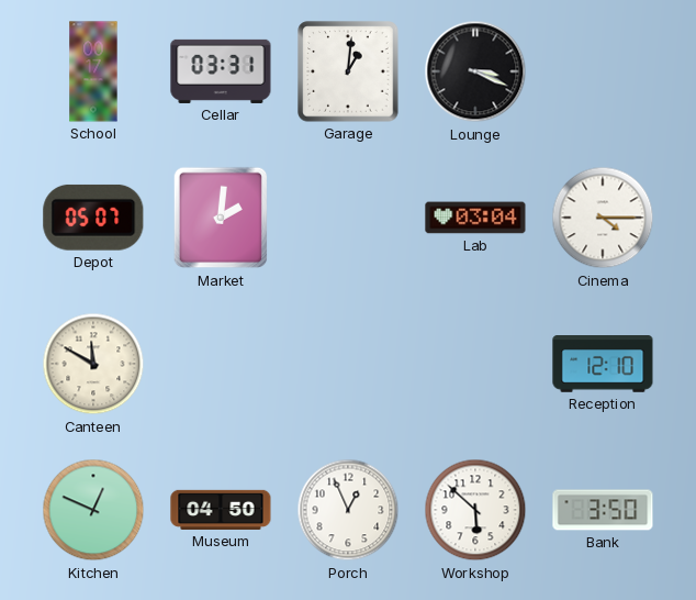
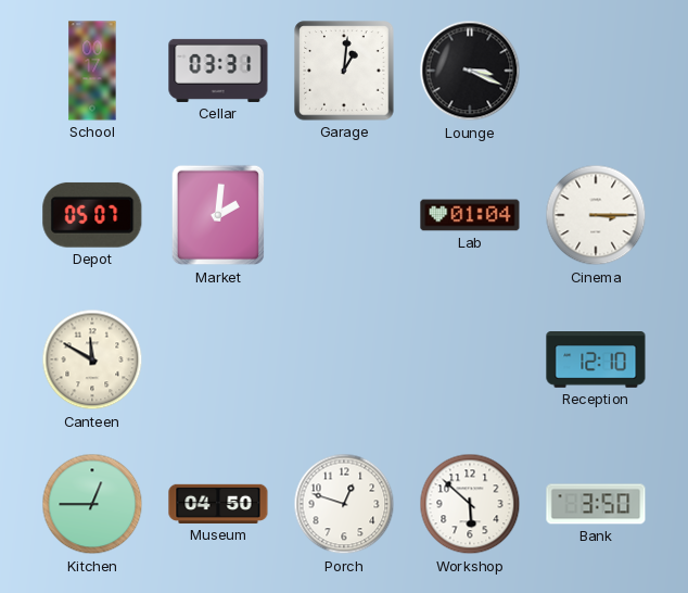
Lab: 03:04 -> 01:04 (470, 215)
Cinema: 4:15 -> 3:15 (596, 215)
Kitchen: 12:49 -> 12:45 (92, 504)
Porch: 12:56 -> 12:48 (344, 504)
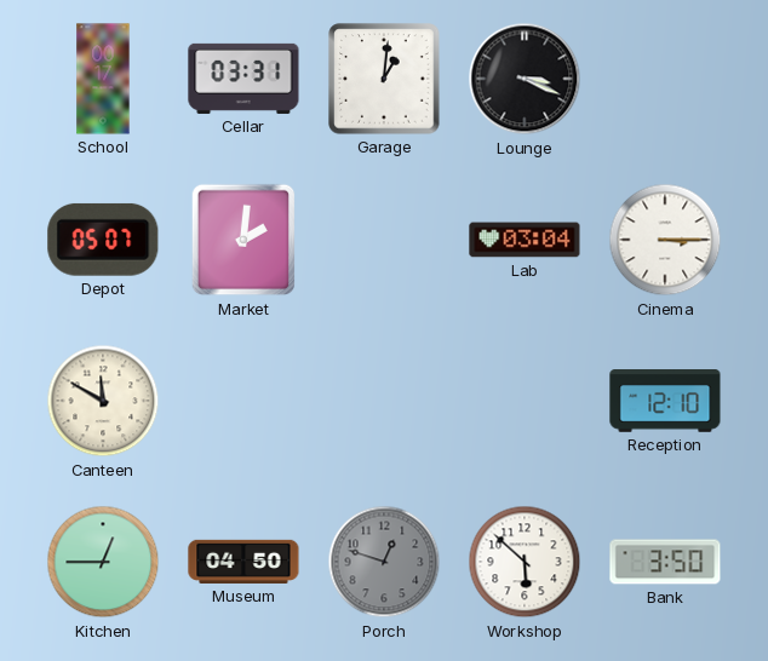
Lab: 01:04 -> 03:04 (525, 240)
Porch dial: white -> grey (384, 562)
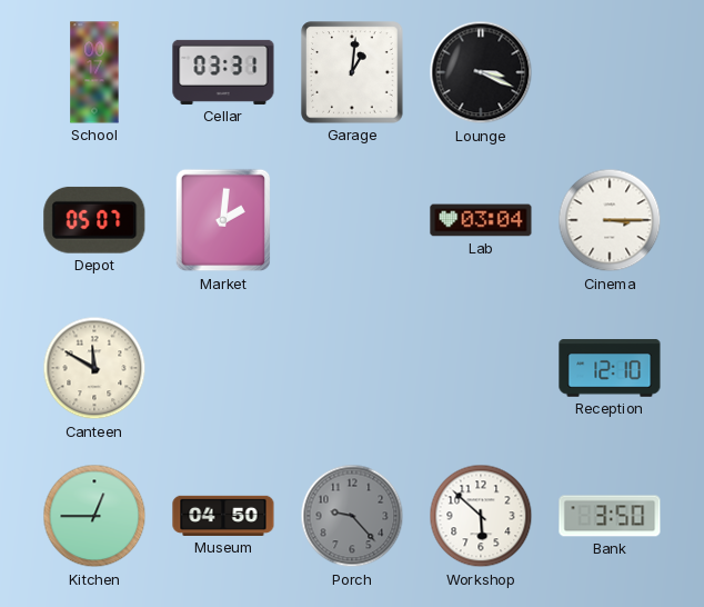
Porch: 12:48 -> 9:23 (352, 516)
